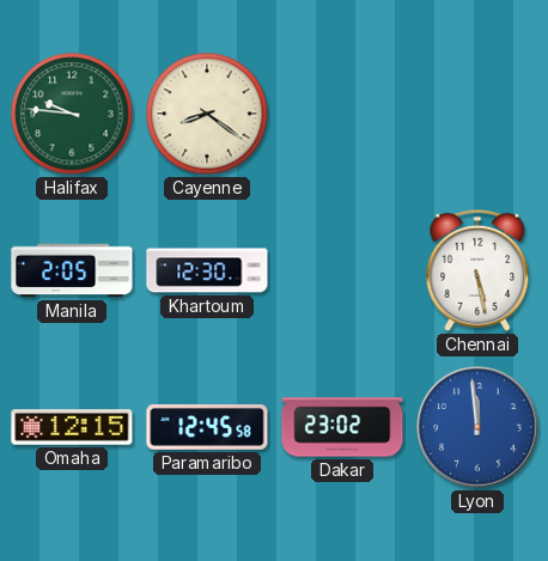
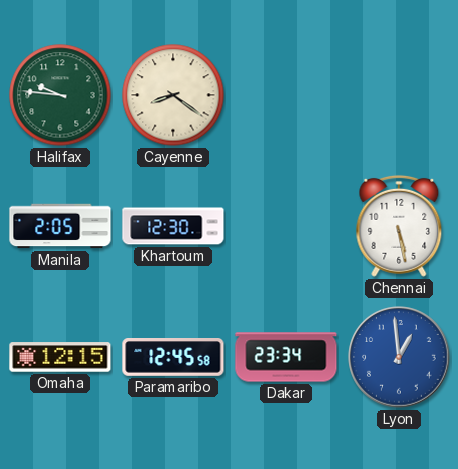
Dakar: 23:02 -> 23:34 (286, 357)
Lyon: 11:59 -> 12:59 (399, 357)
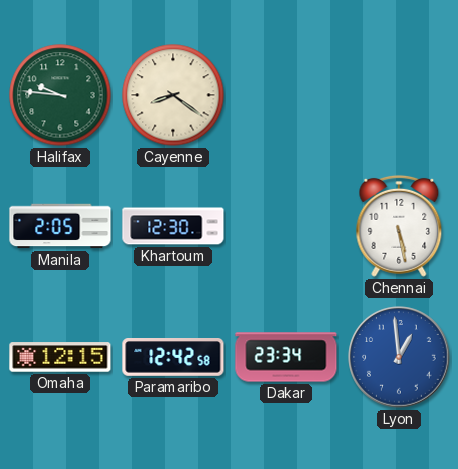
Paramaribo: 12:45 -> 12:42 (173, 358)
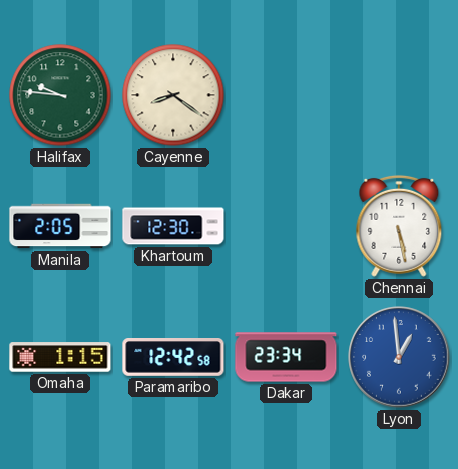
Omaha: 12:15 -> 1:15 (60, 357)
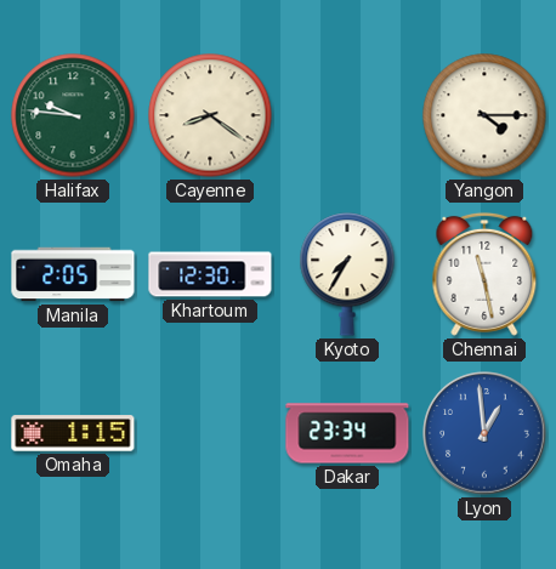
Yangon: none -> 4:15 (484, 115)
Kyoto: none -> 7:35 (347, 274)
Chennai: 5:28 -> 11:28 (484, 274)
Paramaribo: 12:42 -> none (173, 358)
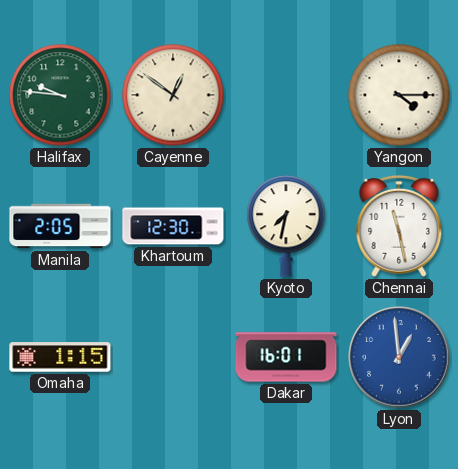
Cayenne: 8:21 -> 12:51 (173, 95)
Kyoto: 7:35 -> 7:32 (286, 226)
Dakar: 23:34 -> 16:01 (286, 357)
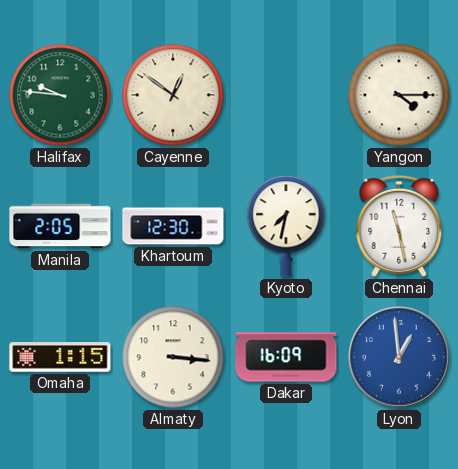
Almaty: none -> 3:16 (173, 357)
Dakar: 16:01 -> 16:09 (286, 357)
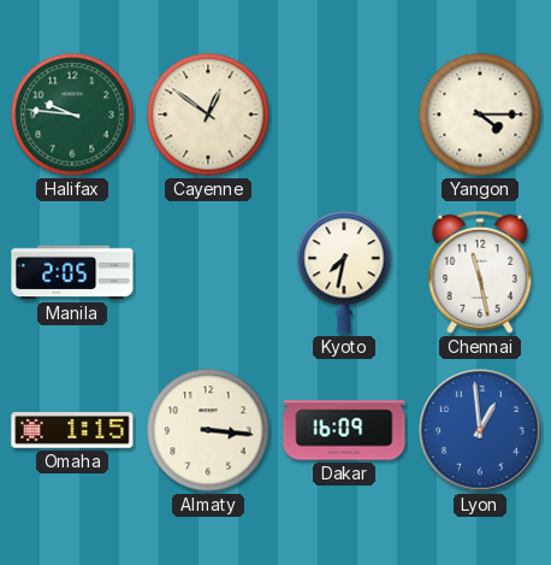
Khartoum: 12:30 -> none (173, 226)
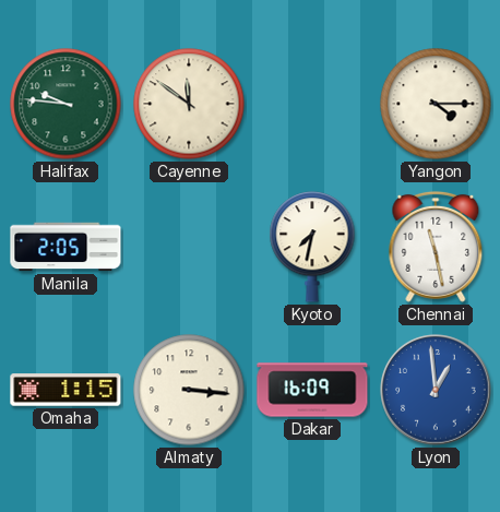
Cayenne: 12:51 -> 11:51 (189, 104)
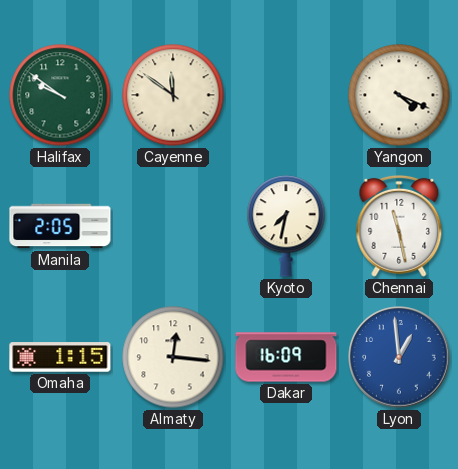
Halifax: 9:46 -> 9:51 (60, 95)
Yangon: 4:15 -> 4:19 (399, 95)
Almaty: 3:16 -> 12:16 (173, 357)
